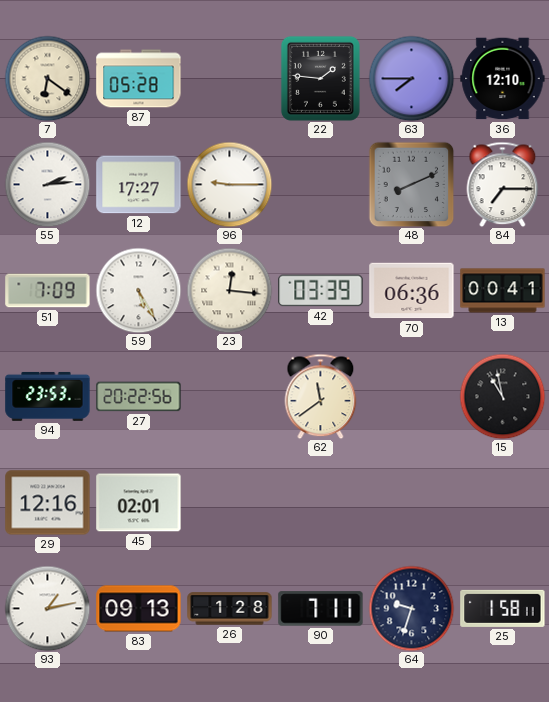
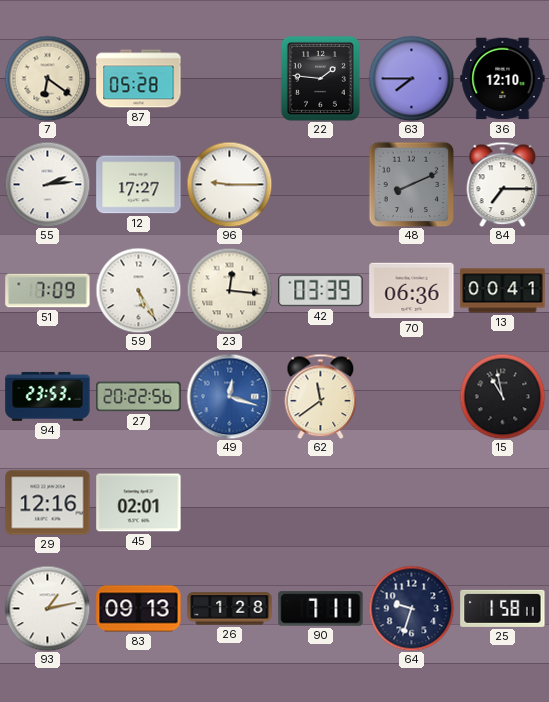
49: none -> 12:18 (229, 396)
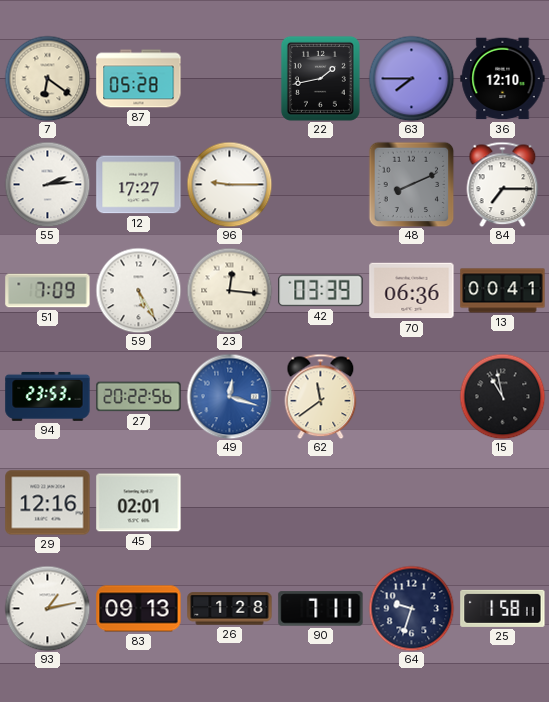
22: 1:46 -> 1:43 (320, 78)
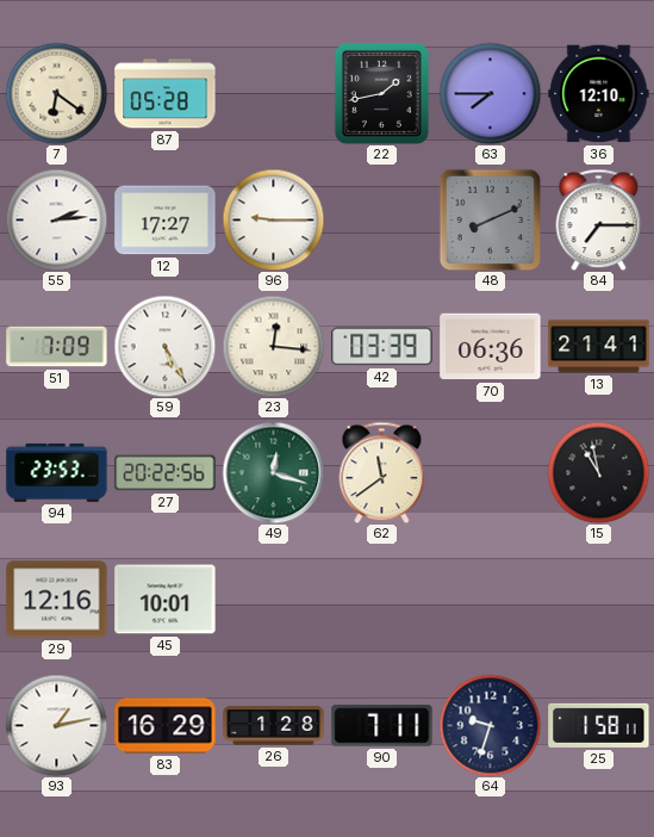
13: 00:41 -> 21:41 (599, 347)
49 dial: blue -> green (273, 472)
45: 02:01 -> 10:01 (166, 600)
83: 09:13 -> 16:29 (166, 726)
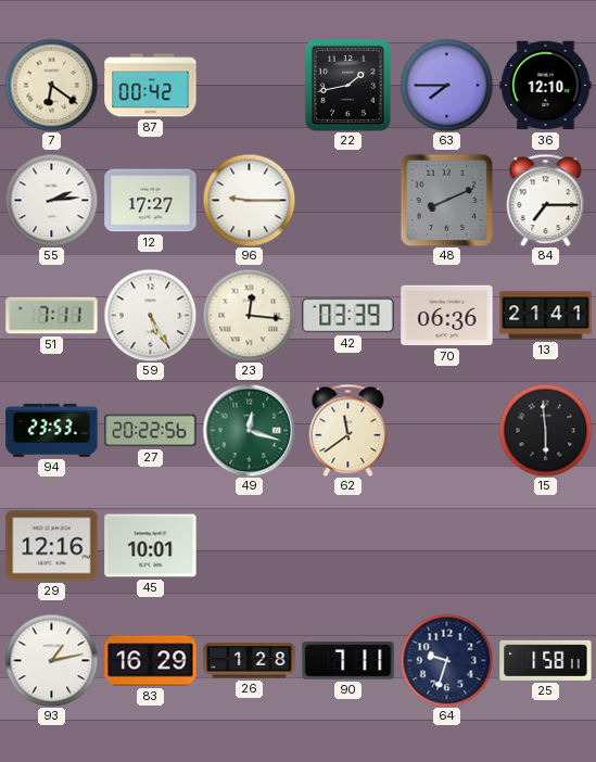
87: 05:28 -> 00:42 (151, 86)
51: 7:09 -> 7:11 (52, 316)
15: 10:58 -> 5:59 (545, 430)
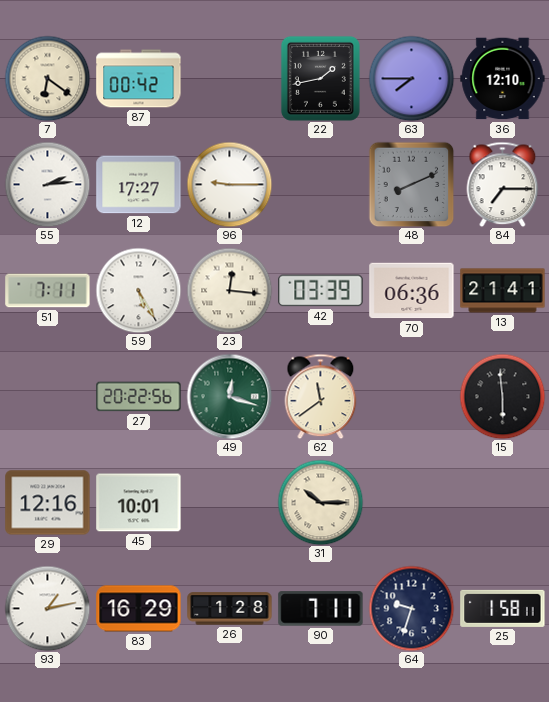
94: 23:53 -> none (52, 430)
31: none -> 10:15 (320, 502)
